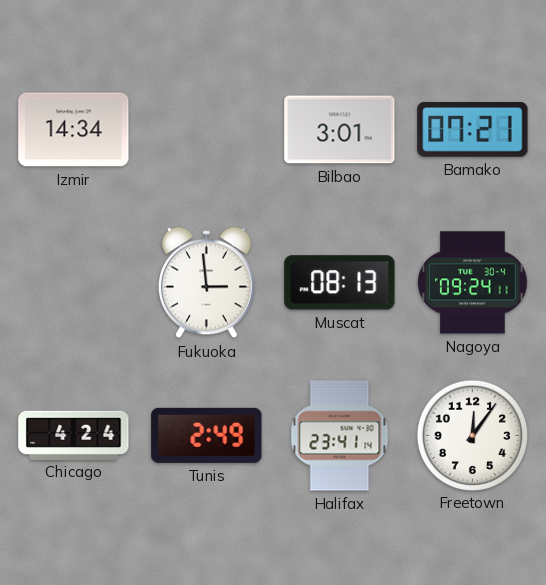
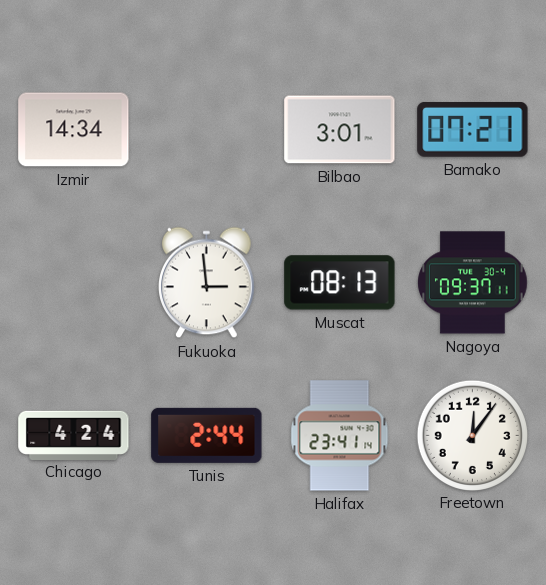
Nagoya: 09:24 -> 09:37 (473, 283)
Tunis: 2:49 -> 2:44 (207, 435)
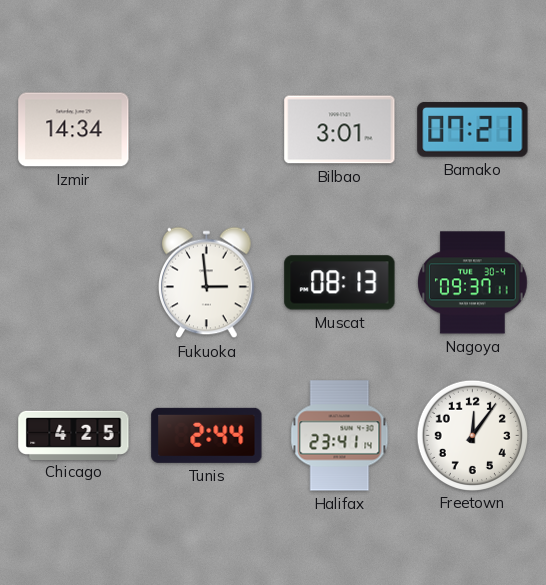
Chicago: 4:24 -> 4:25 (74, 435)
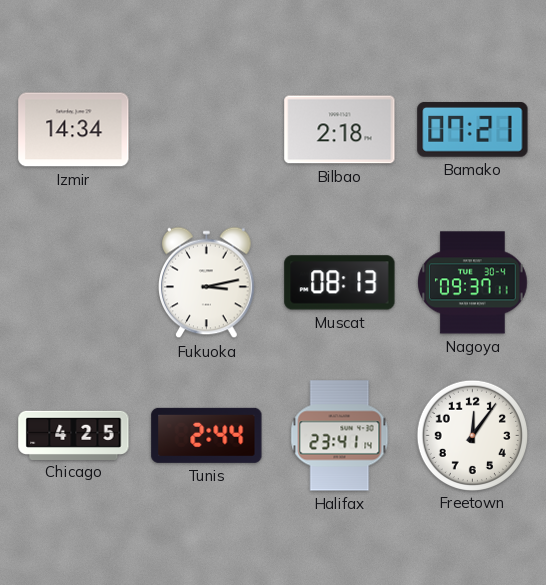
Bilbao: 3:01 -> 2:18 (340, 130)
Fukuoka: 2:59 -> 3:13 (207, 283)
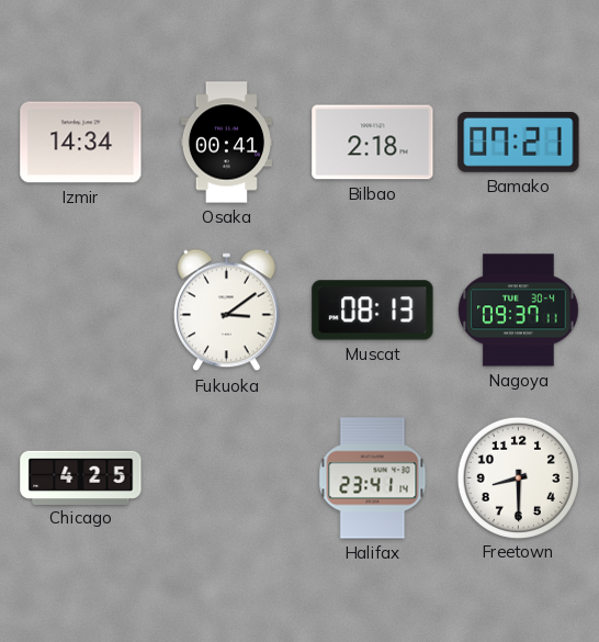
Osaka: none -> 00:41 (226, 143)
Fukuoka: 3:13 -> 3:09 (227, 311)
Tunis: 2:44 -> none (207, 435)
Freetown: 12:06 -> 8:30 (518, 477)
